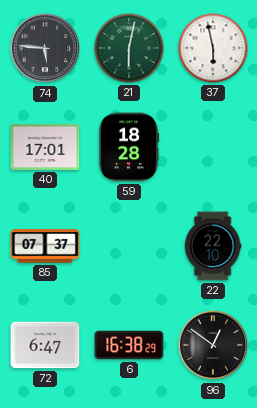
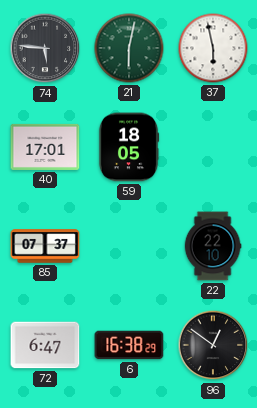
59: 18:28 -> 18:05 (129, 147)
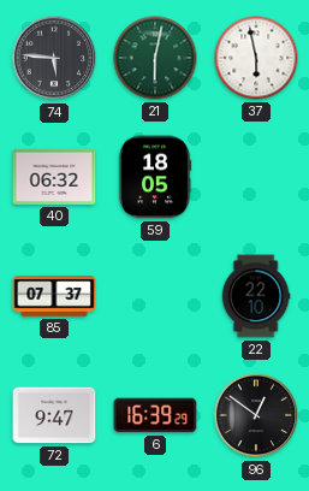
40: 17:01 -> 06:32 (54, 177)
72: 6:47 -> 9:47 (54, 415)
6: 16:38 -> 16:39 (155, 415)
